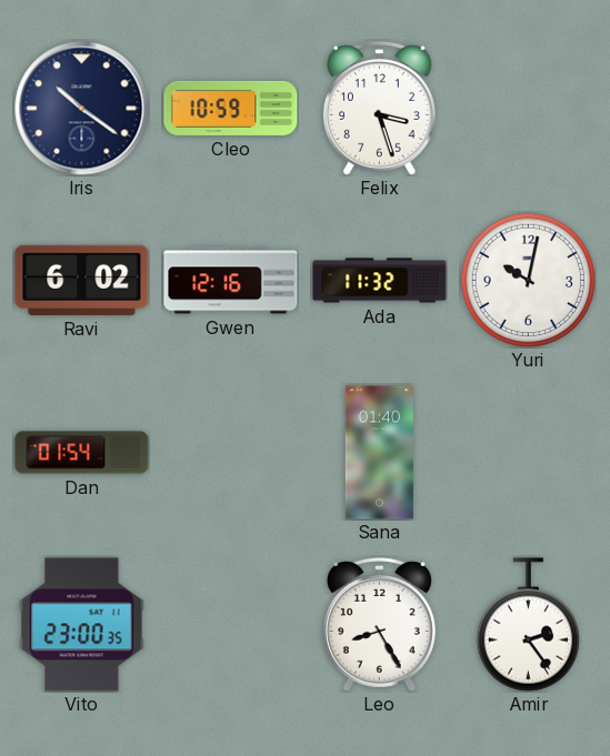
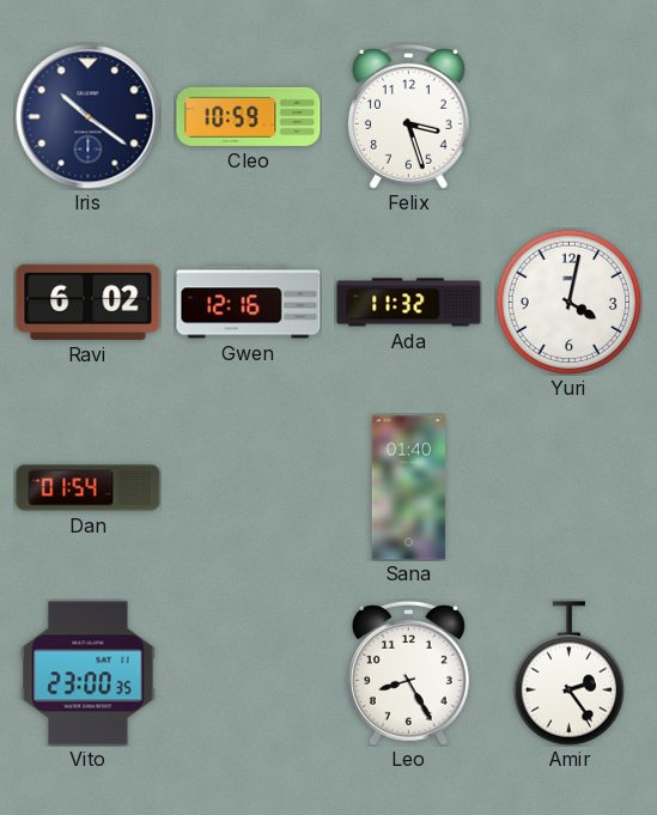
Yuri: 10:02 -> 4:02 (568, 302)
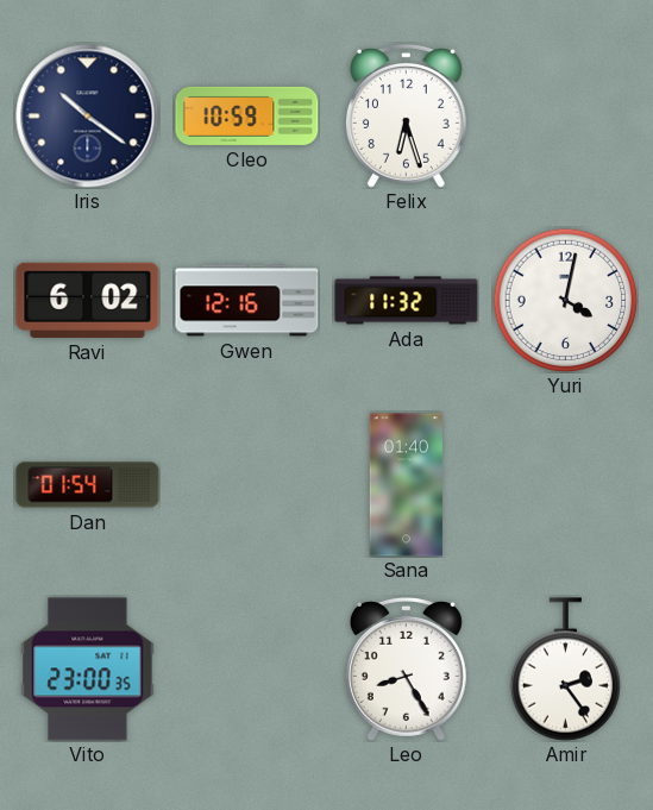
Felix: 3:27 -> 6:27 (406, 115)
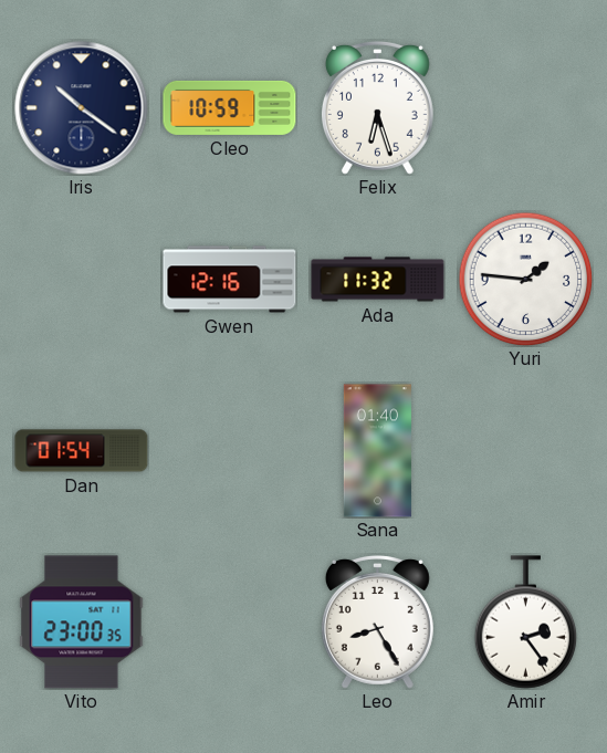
Ravi: 6:02 -> none (88, 300)
Yuri: 4:02 -> 1:46 (525, 279)
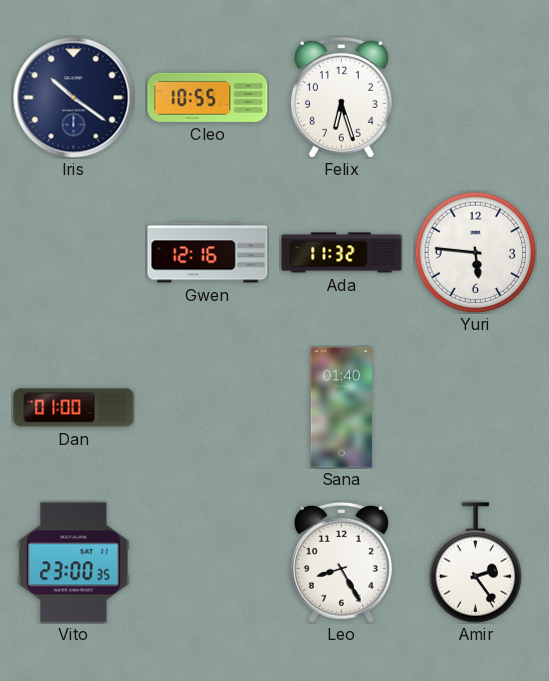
Cleo: 10:59 -> 10:55 (208, 97)
Yuri: 1:46 -> 5:46 (475, 252)
Dan: 01:54 -> 01:00 (74, 408)
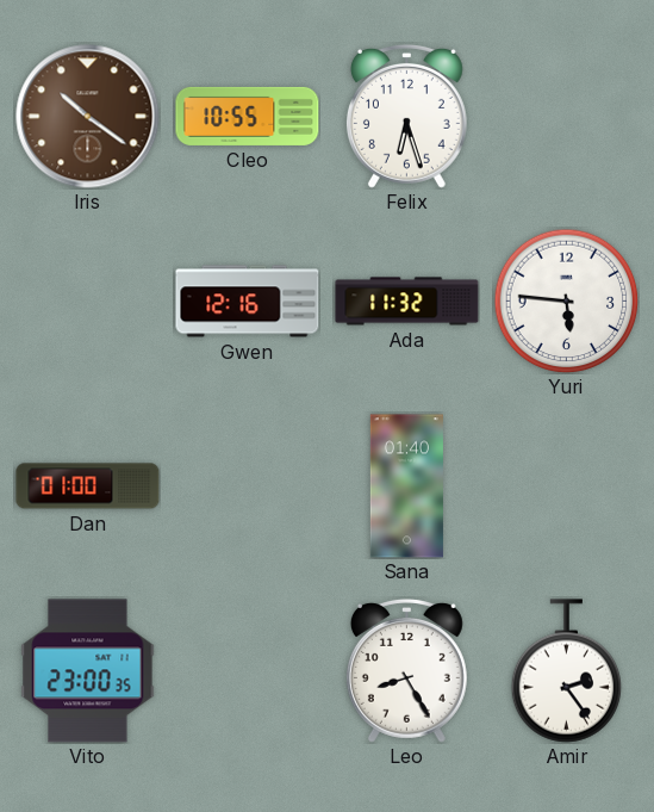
Iris dial: navy -> brown (88, 117)
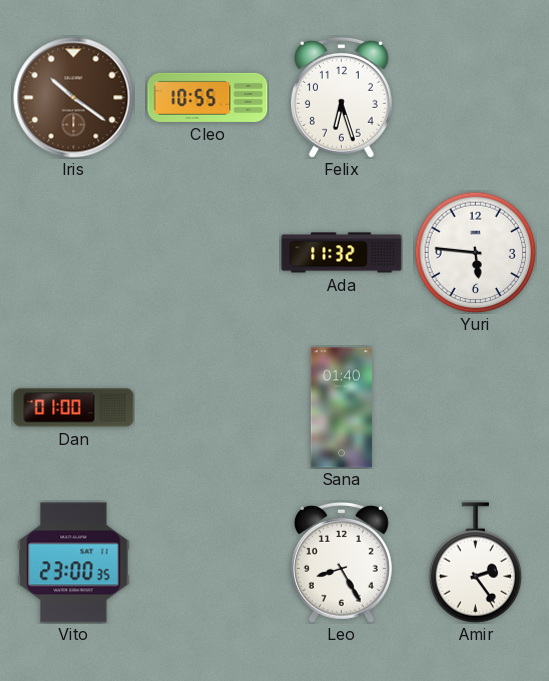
Gwen: 12:16 -> none (248, 302)
